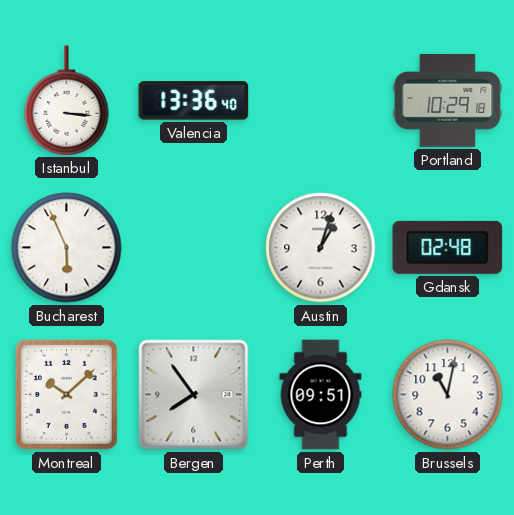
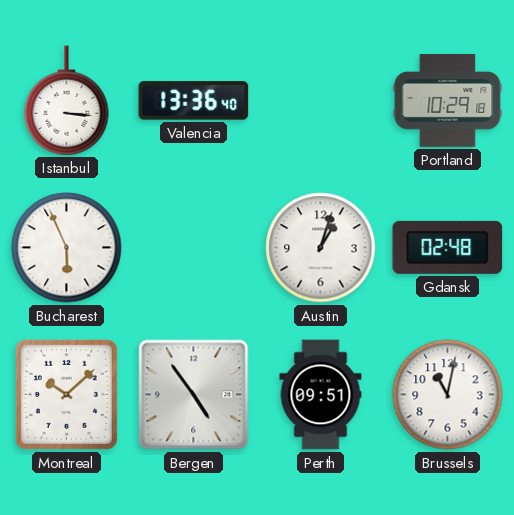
Bergen: 7:54 -> 4:54 (194, 395)
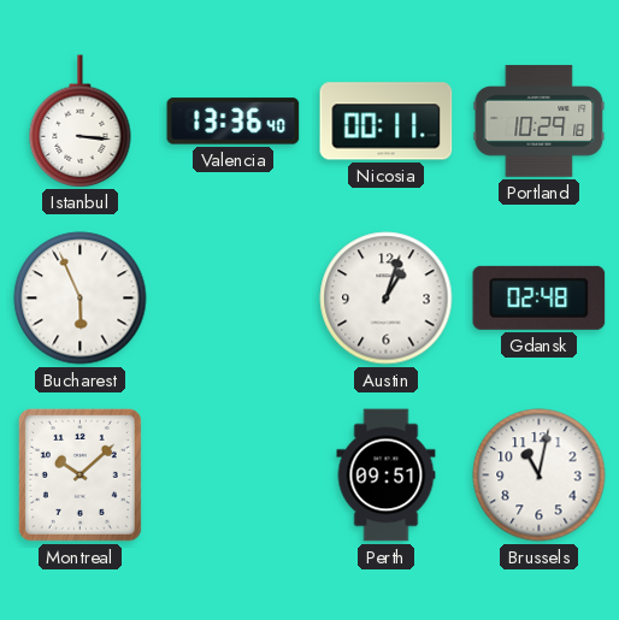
Nicosia: none -> 00:11 (387, 122)
Bergen: 4:54 -> none (194, 395)
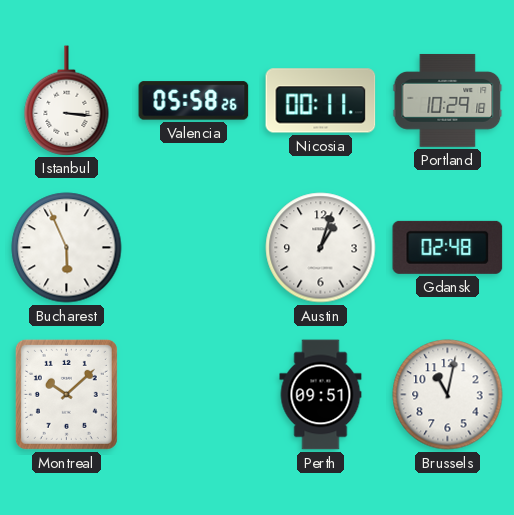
Valencia: 13:36 -> 05:58 (194, 101)
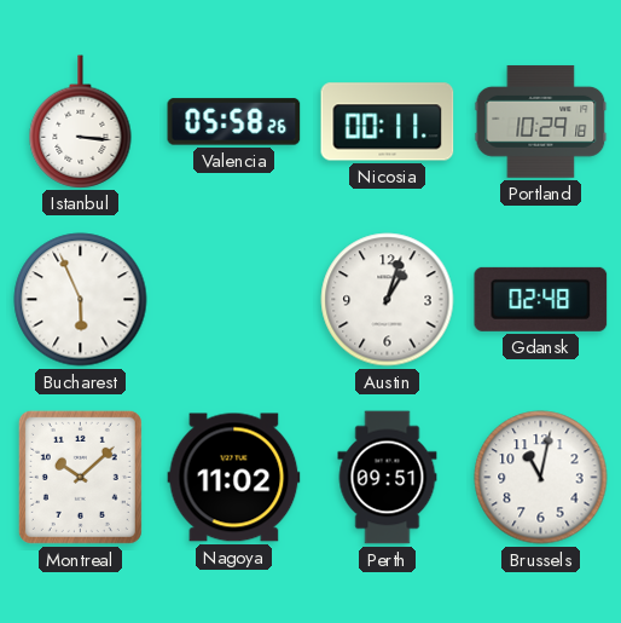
Nagoya: none -> 11:02 (234, 478)
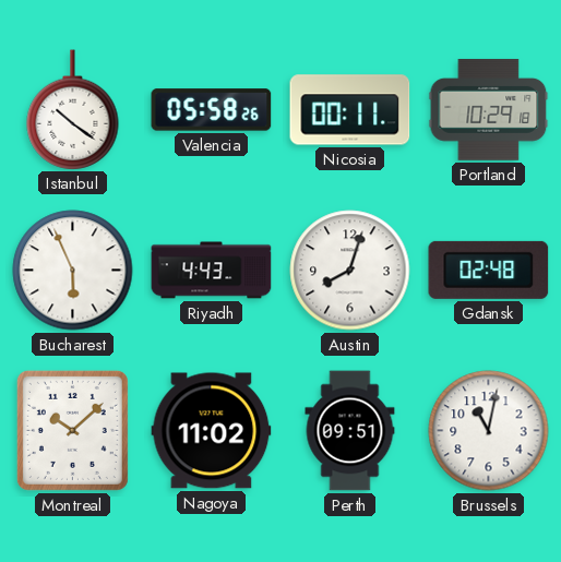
Istanbul: 3:16 -> 10:21 (73, 109)
Riyadh: none -> 4:43 (212, 271)
Austin: 1:03 -> 8:03 (350, 271)
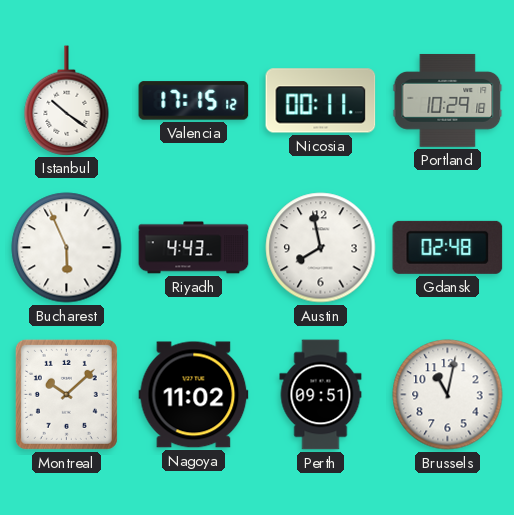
Valencia: 05:58 -> 17:15 (194, 101)
Austin: 8:03 -> 7:58 (321, 248)
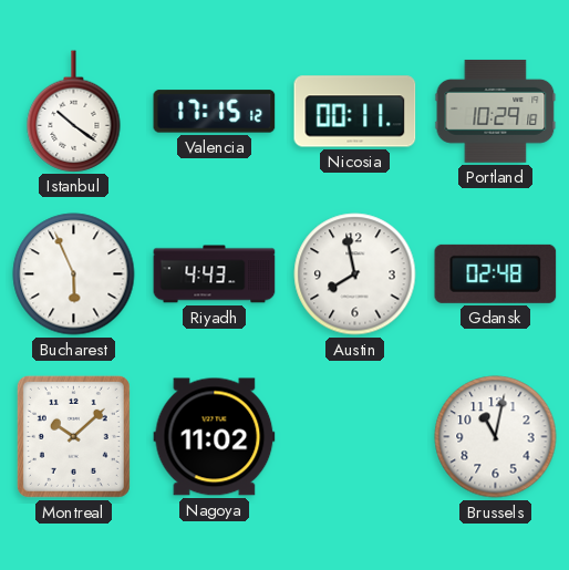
Perth: 09:51 -> none (321, 395)
